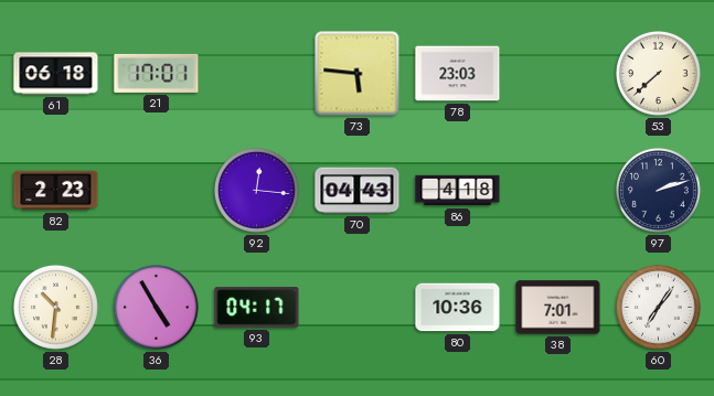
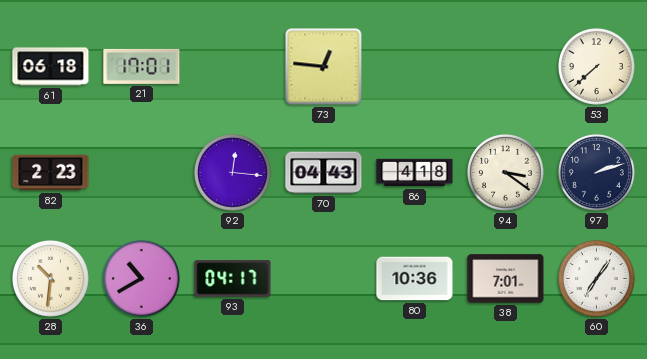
73: 5:46 -> 12:46 (324, 67)
78: 23:03 -> none (458, 74)
94: none -> 3:21 (506, 173)
36: 4:55 -> 10:40 (142, 279)
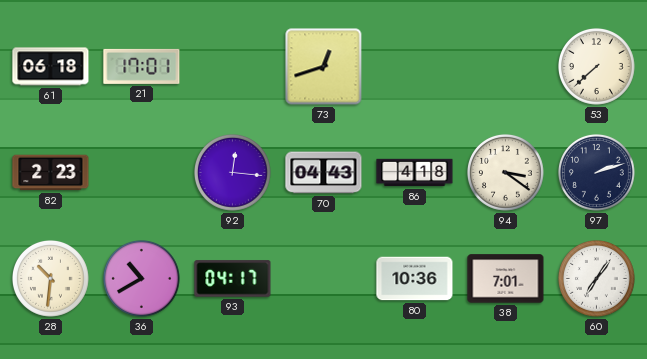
73: 12:46 -> 12:42 (324, 67)
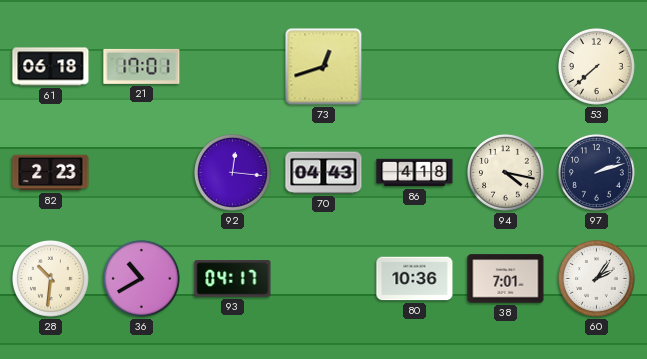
94: 3:21 -> 4:17 (506, 173)
60: 7:06 -> 2:06 (597, 279)
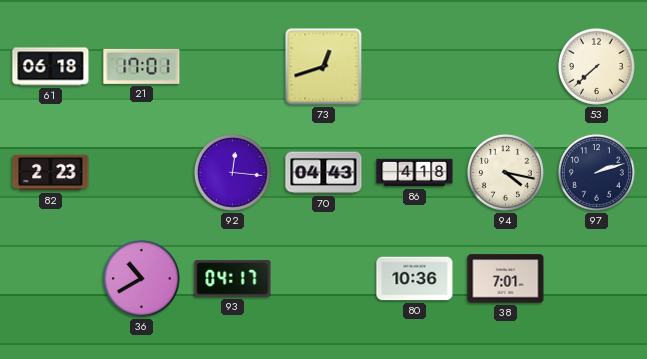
28: 10:31 -> none (51, 279)
60: 2:06 -> none (597, 279)
